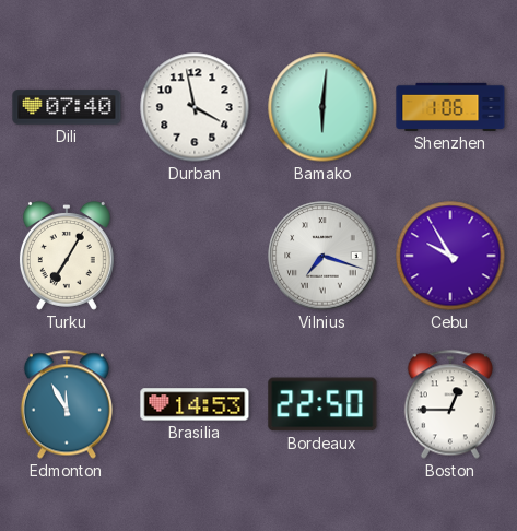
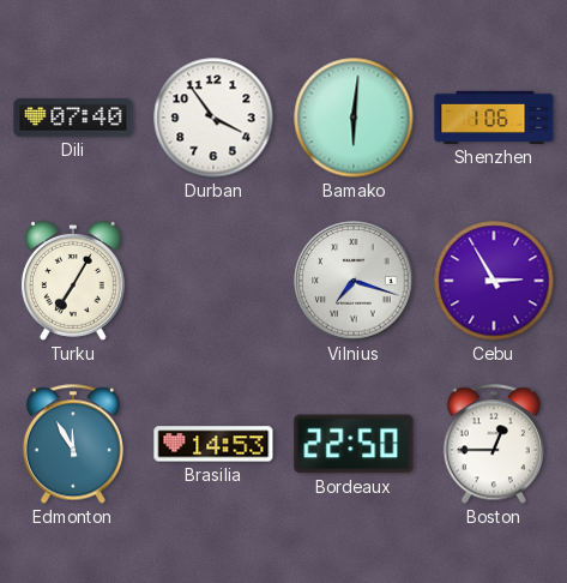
Durban: 3:58 -> 3:54 (213, 118)
Cebu: 9:55 -> 2:55 (494, 281)
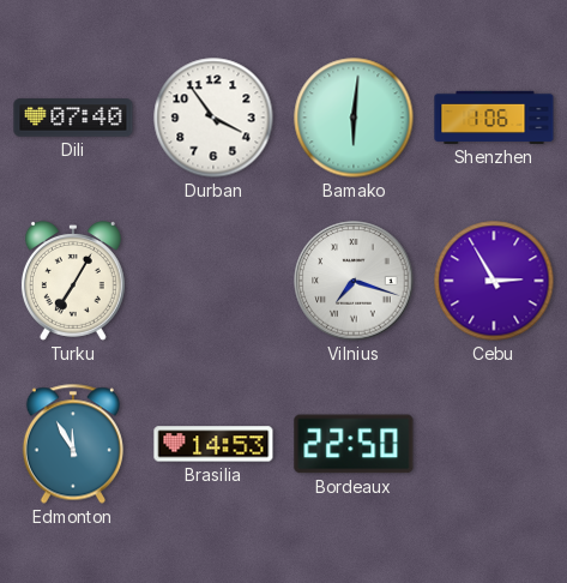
Boston: 12:45 -> none (494, 444)
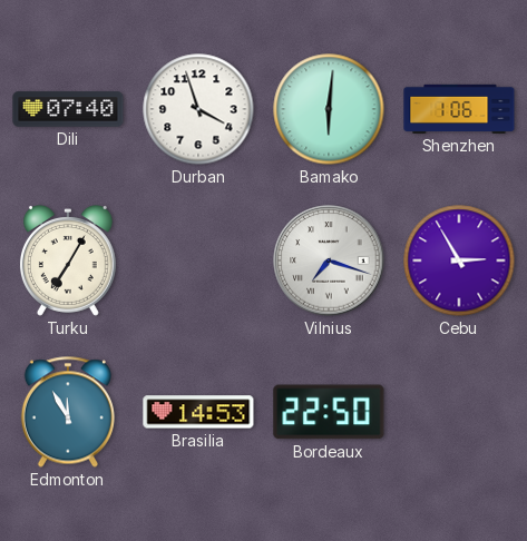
Durban: 3:54 -> 3:57 (198, 109)
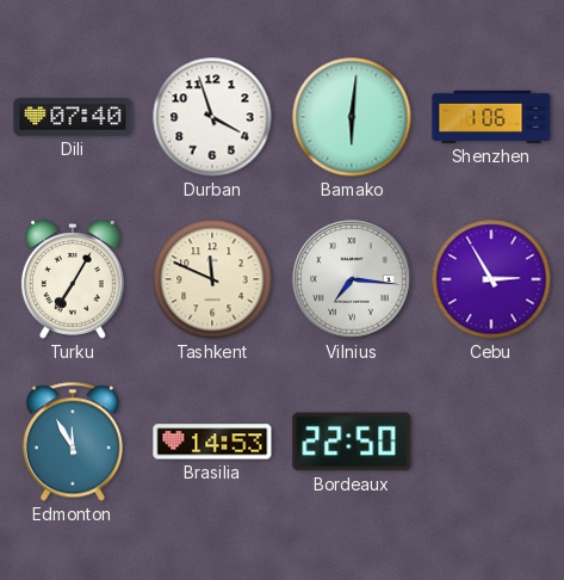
Tashkent: none -> 11:49 (212, 279)
Vilnius: 7:18 -> 7:16 (352, 279)
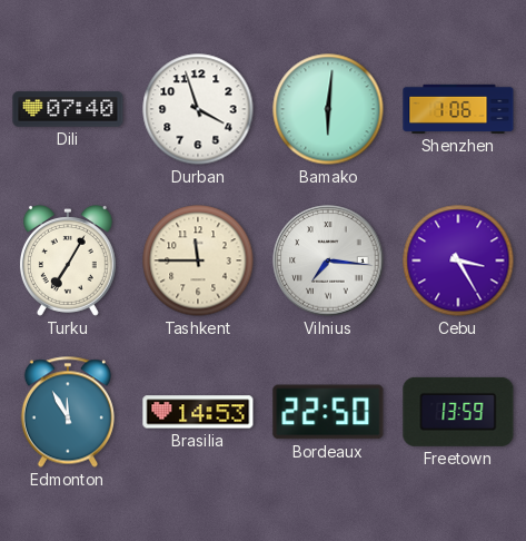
Tashkent: 11:49 -> 11:45 (198, 260)
Cebu: 2:55 -> 3:25 (458, 260)
Freetown: none -> 13:59 (458, 412)
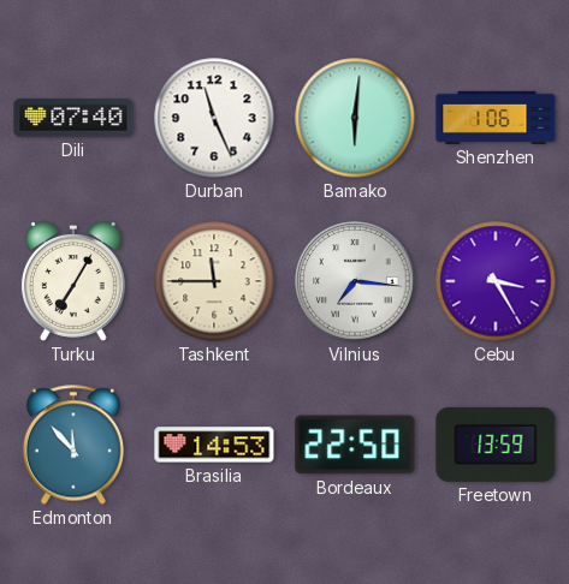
Durban: 3:57 -> 11:26 (214, 118)
Edmonton: 11:55 -> 11:53 (73, 445)
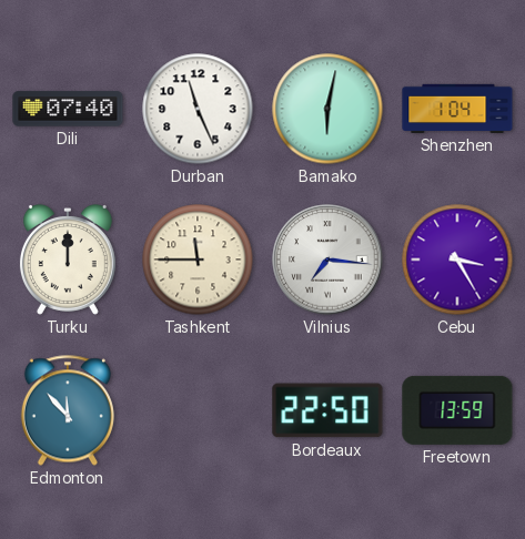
Bamako: 6:01 -> 6:02 (327, 109)
Shenzhen: 1:06 -> 1:04 (457, 109)
Turku: 7:05 -> 12:00 (68, 261)
Brasilia: 14:53 -> none (214, 445)
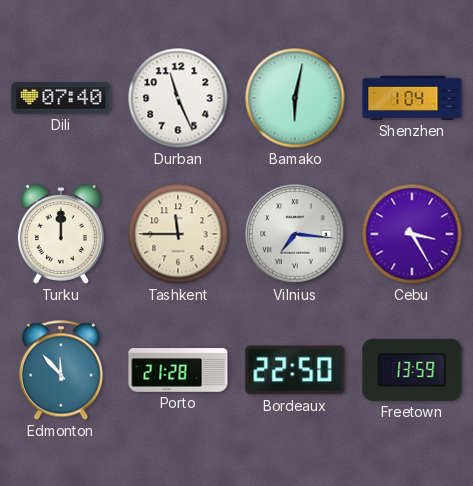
Porto: none -> 21:28 (178, 370)
